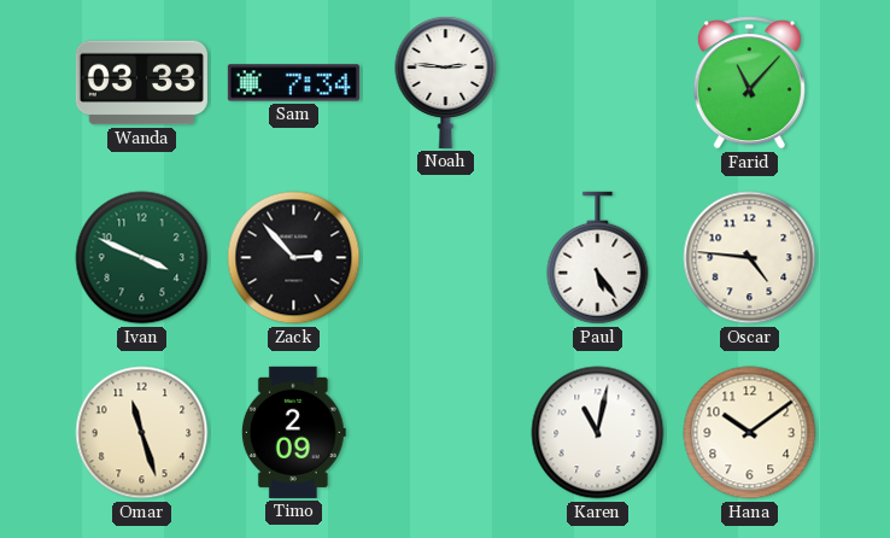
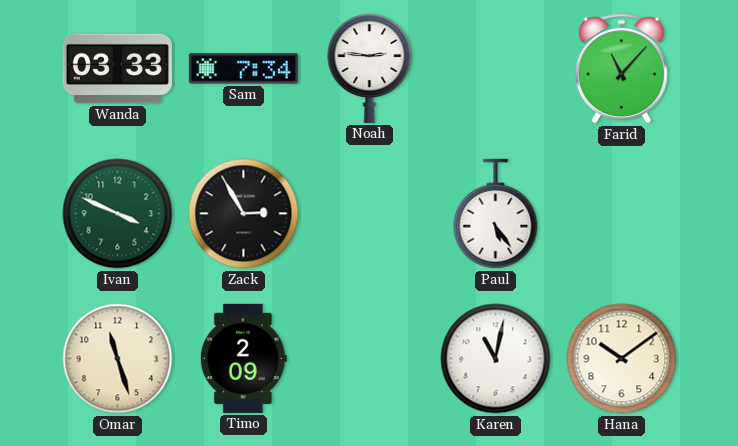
Zack: 2:53 -> 2:55 (244, 214)
Oscar: 4:46 -> none (750, 258)
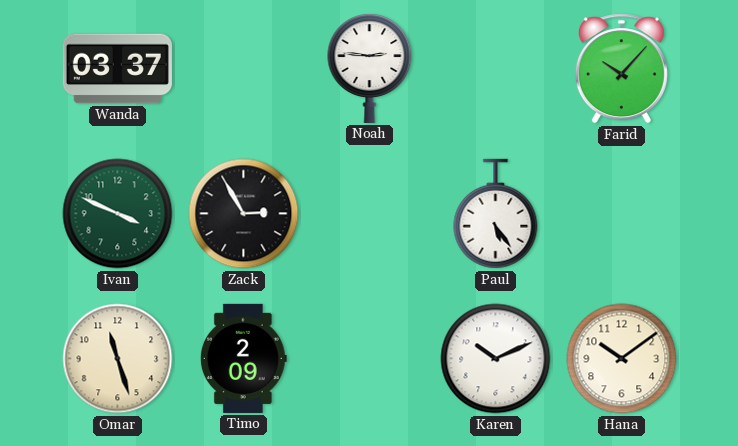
Wanda: 03:33 -> 03:37 (117, 69)
Sam: 7:34 -> none (243, 69)
Farid: 11:07 -> 10:07 (621, 69)
Karen: 11:02 -> 10:11 (496, 359)
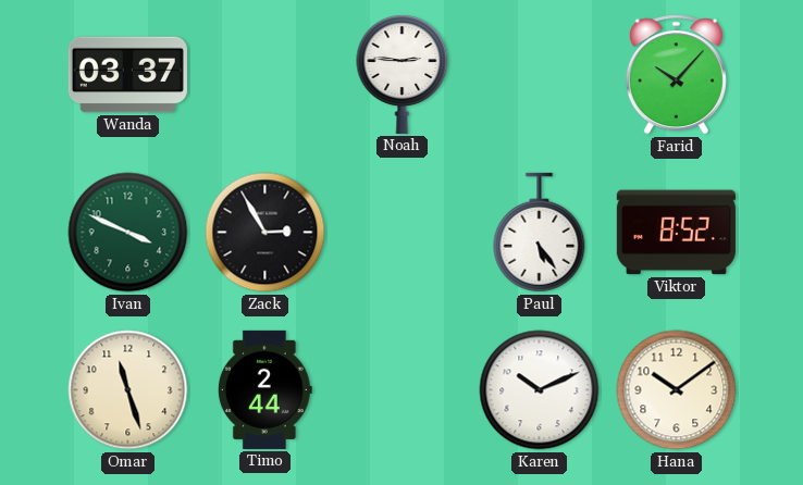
Viktor: none -> 8:52 (676, 233)
Timo: 2:09 -> 2:44 (264, 389)
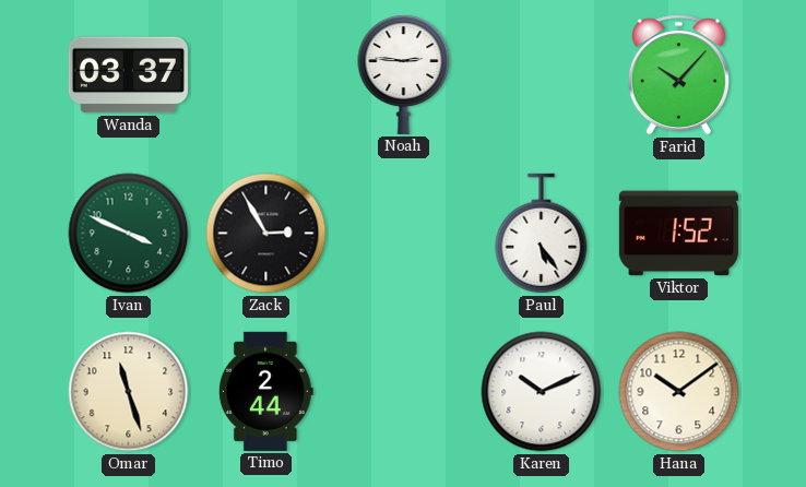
Viktor: 8:52 -> 1:52 (678, 234)
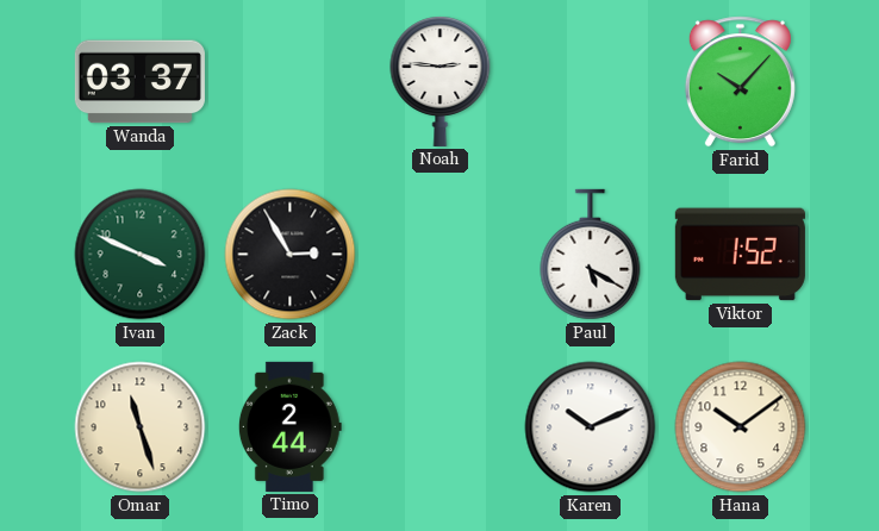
Paul: 5:24 -> 5:20 (591, 255)
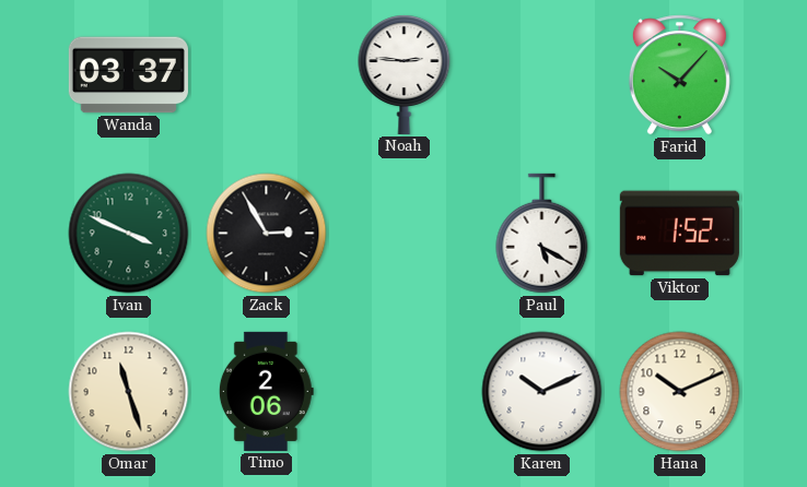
Timo: 2:44 -> 2:06 (266, 391)
Hana: 10:09 -> 10:11 (680, 392)
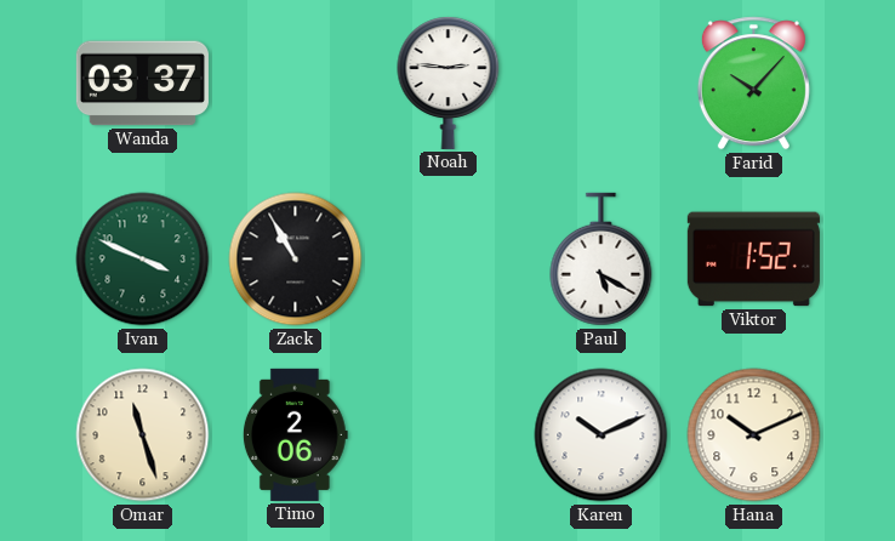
Zack: 2:55 -> 10:55 (296, 260)
